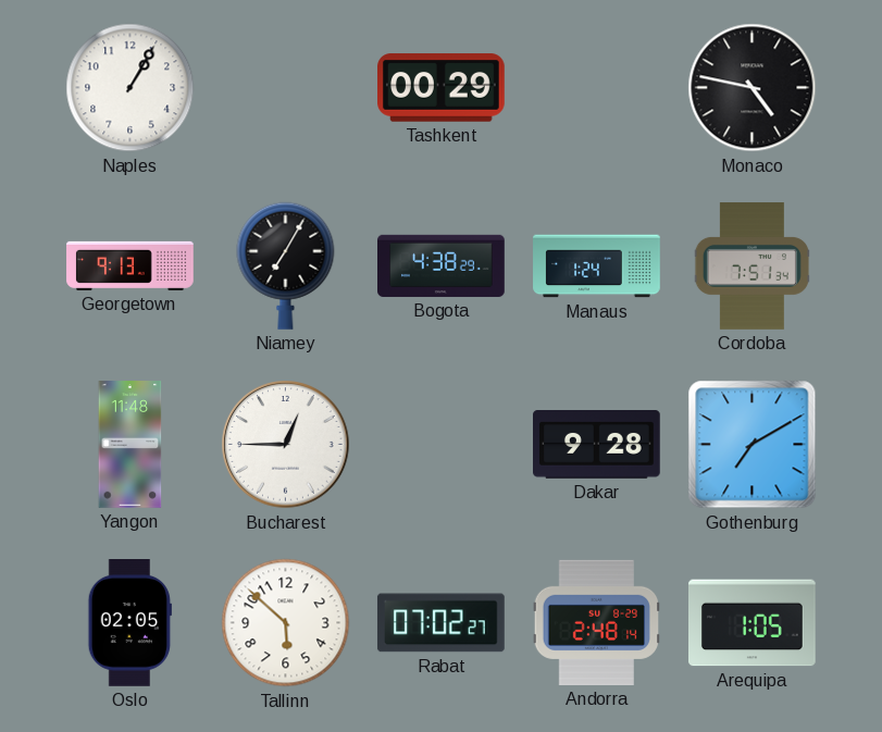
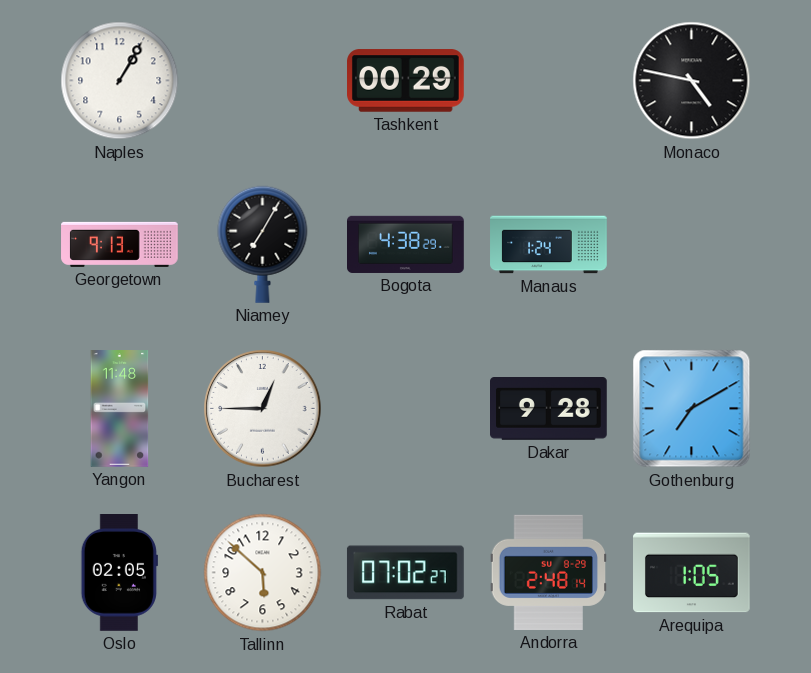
Cordoba: 7:51 -> none (751, 266)
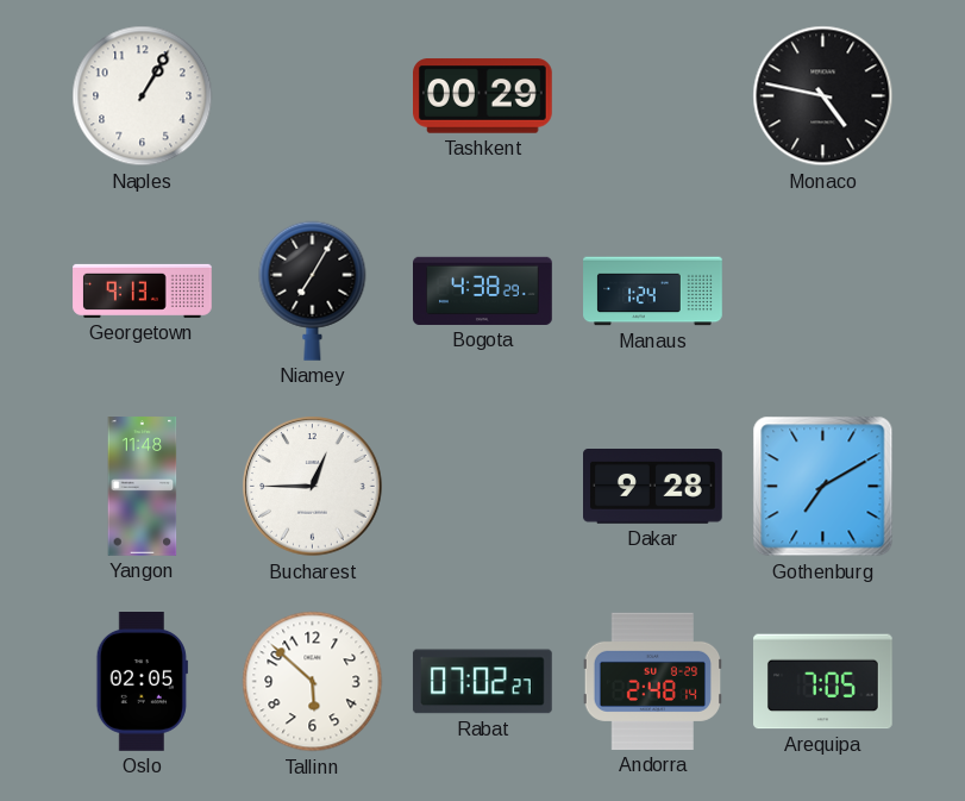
Arequipa: 1:05 -> 7:05 (823, 682)
